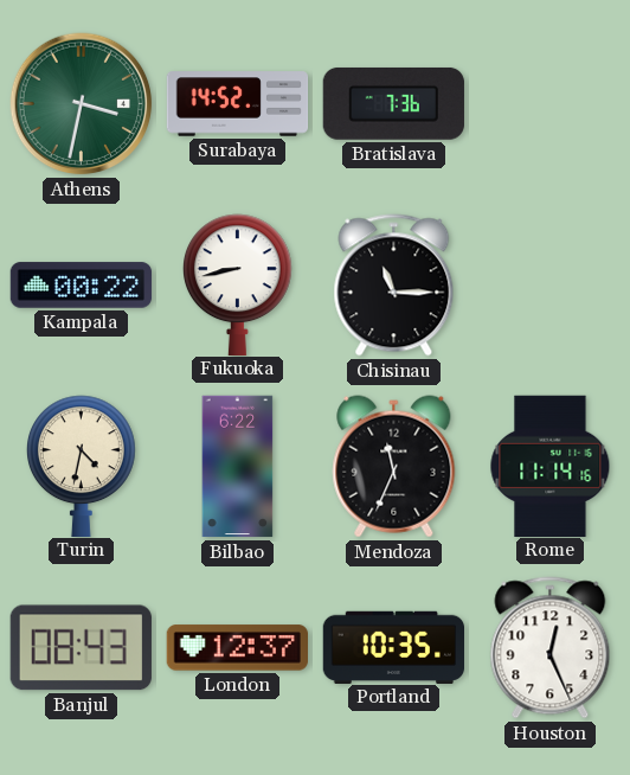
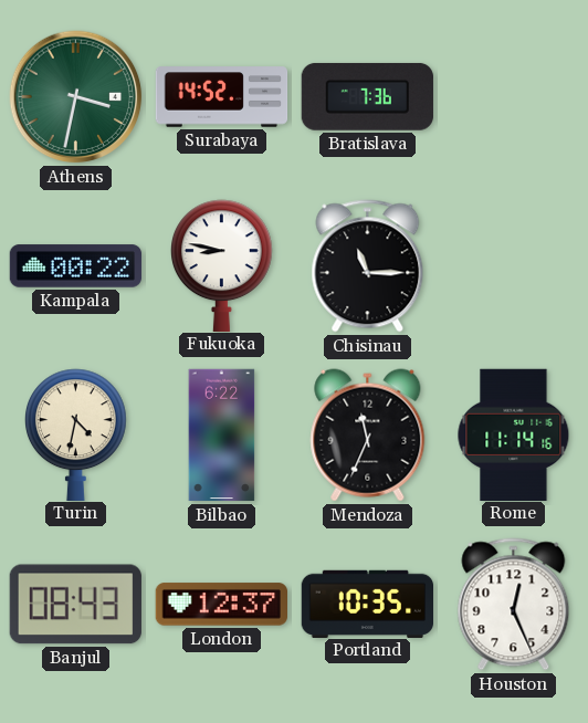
Fukuoka: 8:43 -> 8:47 (222, 265)
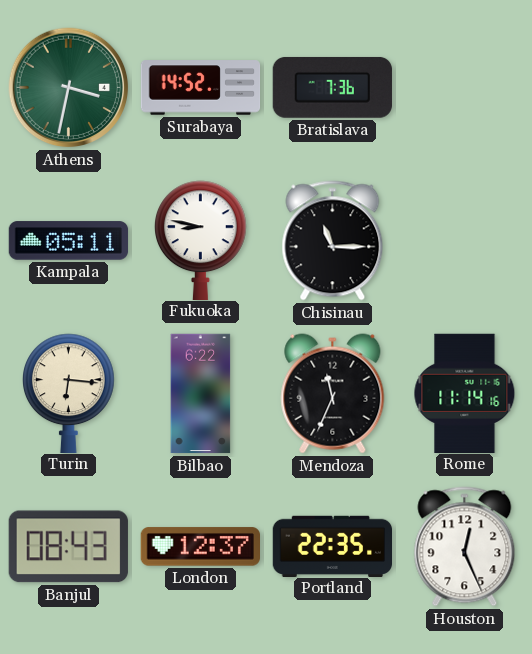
Kampala: 00:22 -> 05:11 (69, 241)
Turin: 4:32 -> 6:16 (69, 393)
Portland: 10:35 -> 22:35 (332, 546)
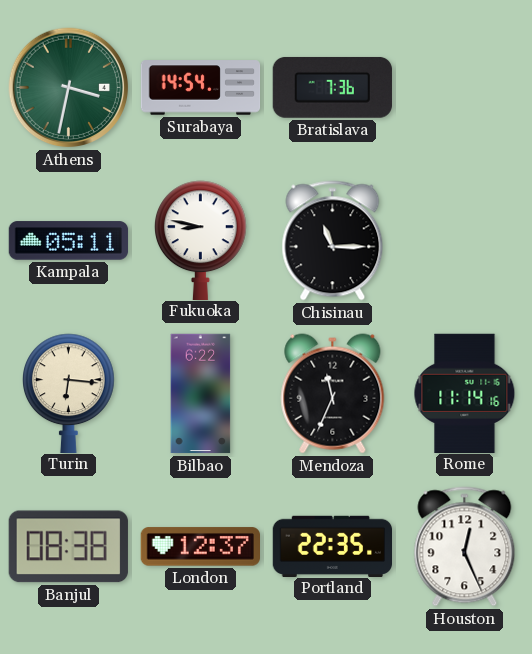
Surabaya: 14:52 -> 14:54 (201, 88)
Banjul: 08:43 -> 08:38 (68, 547)
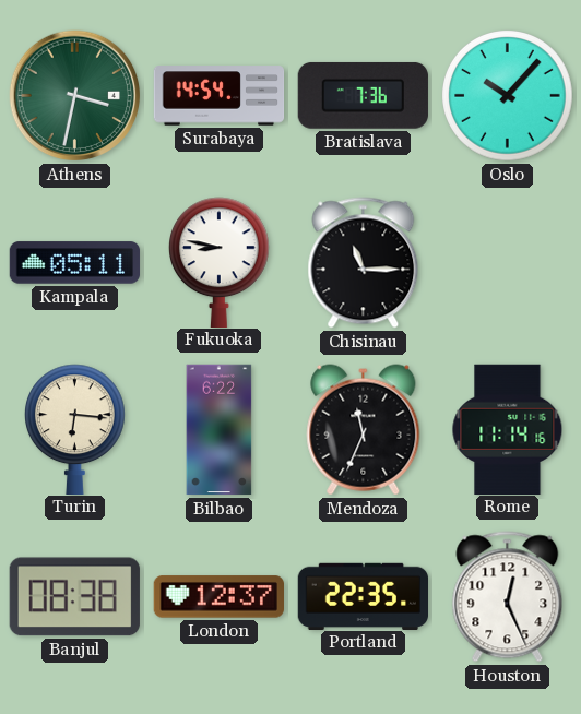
Oslo: none -> 10:07 (508, 96)
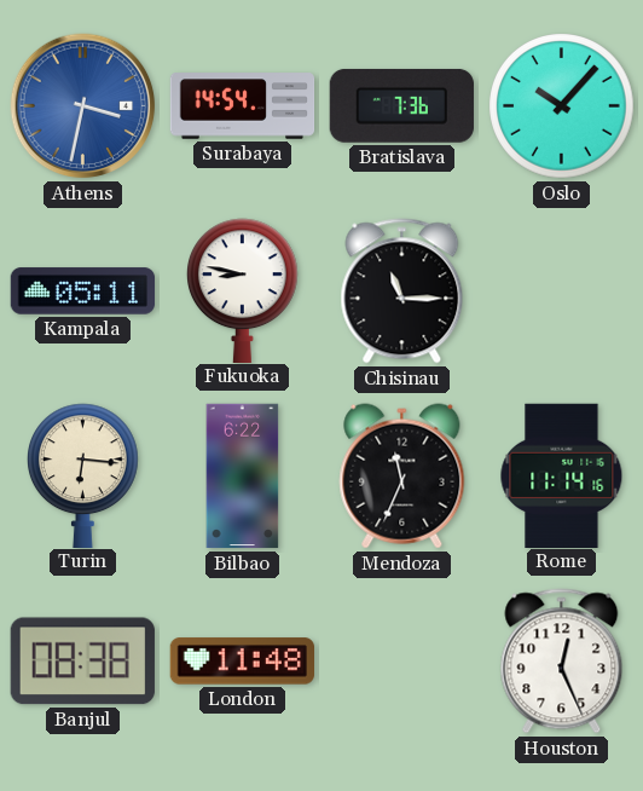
Athens dial: green -> blue (83, 106)
London: 12:37 -> 11:48 (242, 662)
Portland: 22:35 -> none (363, 596)
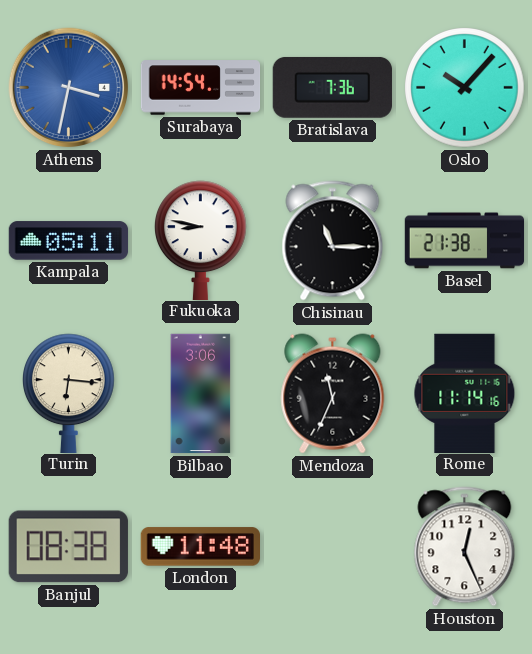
Basel: none -> 21:38 (465, 241)
Bilbao: 6:22 -> 3:06 (201, 394)
